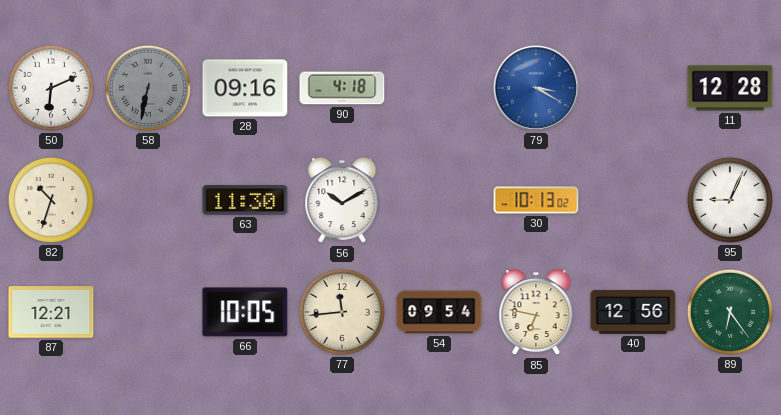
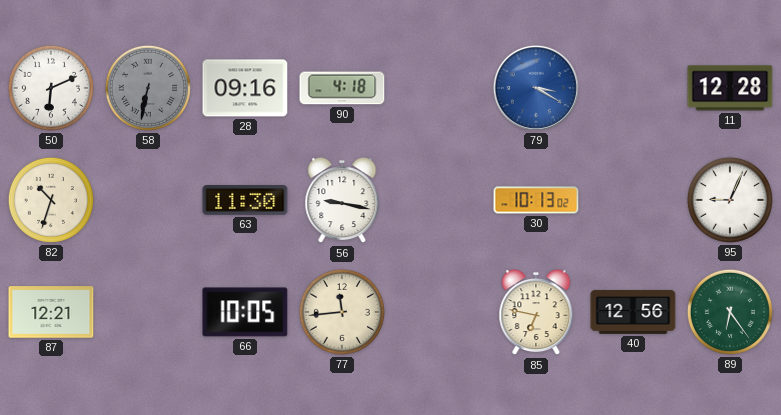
56: 10:10 -> 9:17 (342, 201)
54: 09:54 -> none (439, 312)
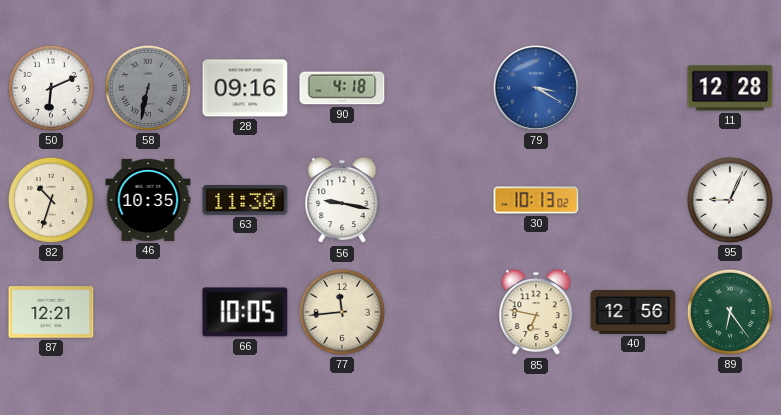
46: none -> 10:35 (148, 200)
